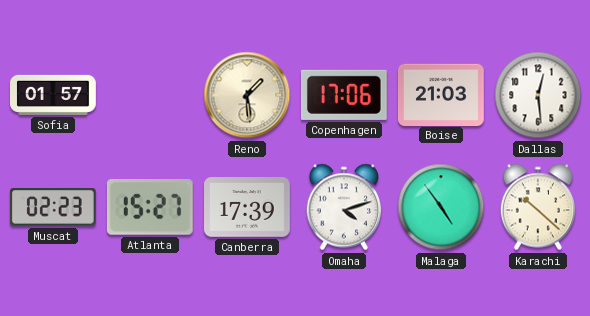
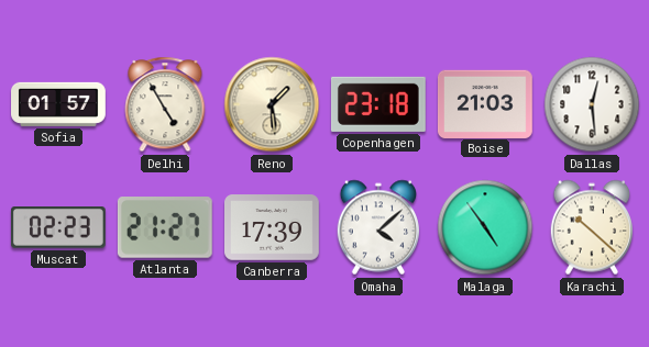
Delhi: none -> 4:55 (165, 104)
Copenhagen: 17:06 -> 23:18 (378, 104)
Atlanta: 15:27 -> 21:27 (165, 228)
Omaha: 4:12 -> 4:08 (378, 227)
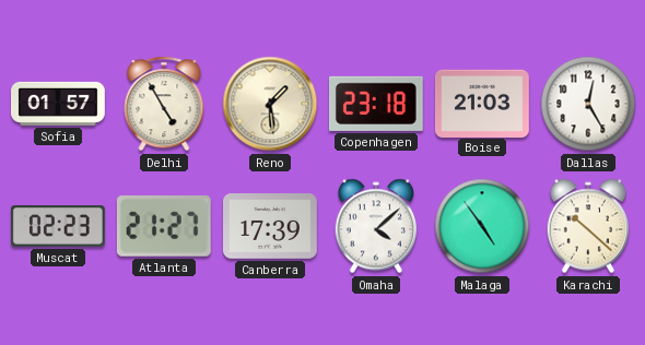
Dallas: 12:29 -> 12:25 (588, 104)
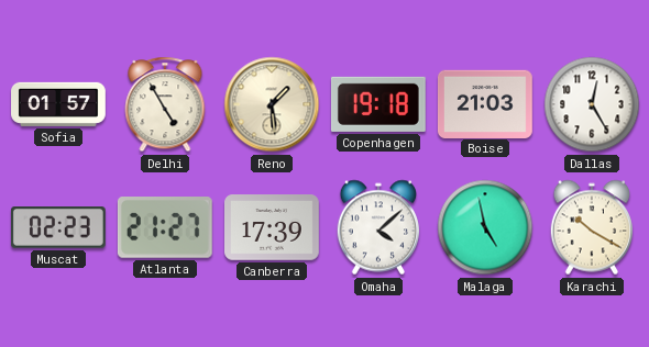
Copenhagen: 23:18 -> 19:18 (378, 104)
Malaga: 4:54 -> 4:58 (485, 227)
Karachi: 10:22 -> 10:20 (592, 227)
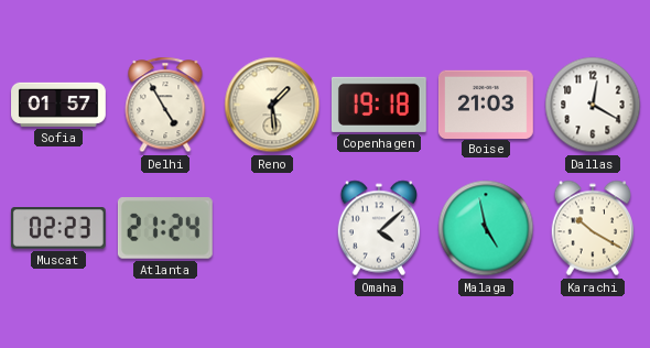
Dallas: 12:25 -> 12:20 (593, 105)
Atlanta: 21:27 -> 21:24 (165, 229)
Canberra: 17:39 -> none (273, 227)
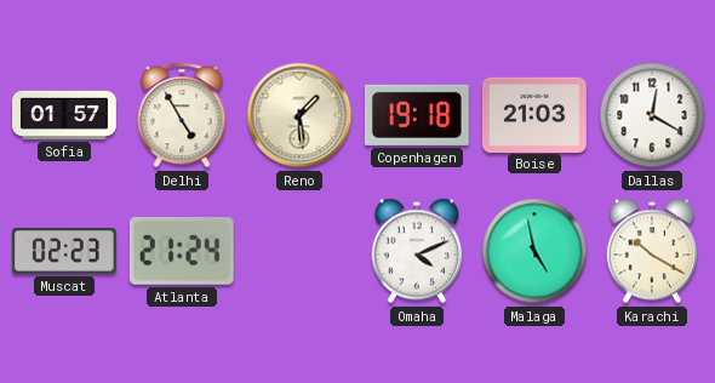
Omaha: 4:08 -> 4:11 (417, 251)
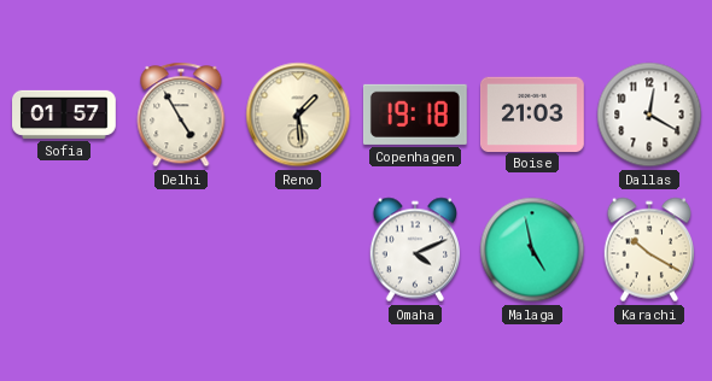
Muscat: 02:23 -> none (64, 252)
Atlanta: 21:24 -> none (182, 252)
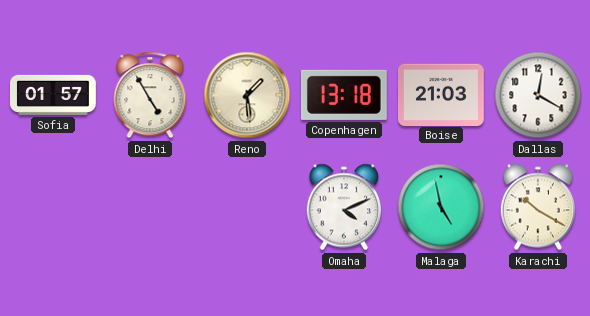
Copenhagen: 19:18 -> 13:18 (344, 95)
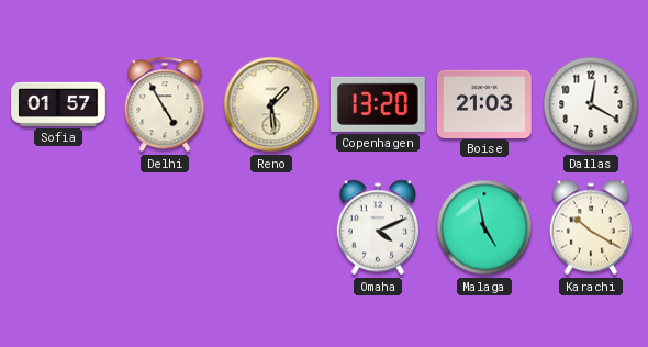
Copenhagen: 13:18 -> 13:20 (378, 104)
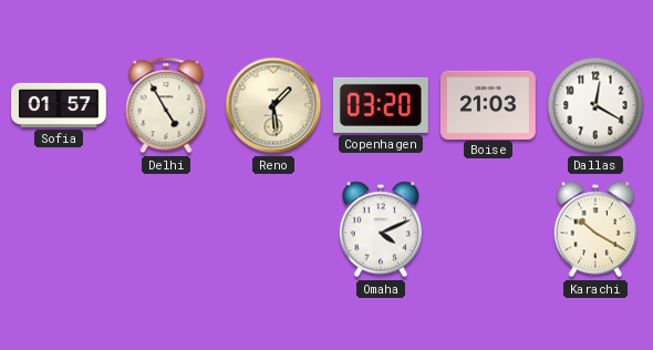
Copenhagen: 13:20 -> 03:20 (381, 105)
Malaga: 4:58 -> none (484, 227)
